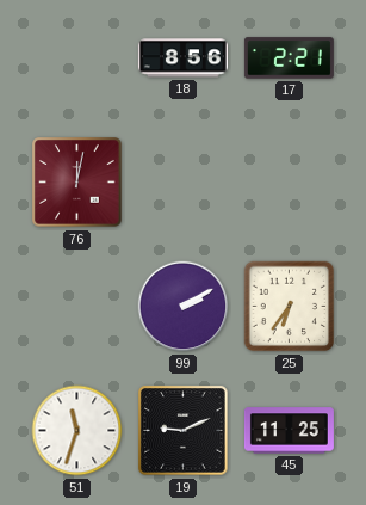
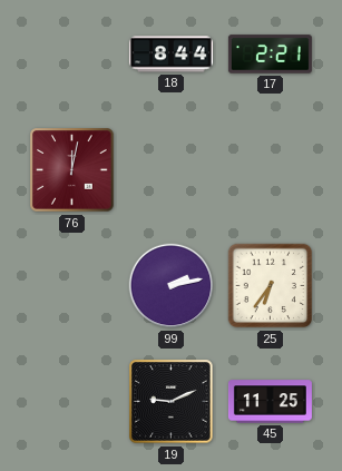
18: 8:56 -> 8:44 (170, 55)
99: 2:10 -> 2:13 (172, 286)
51: 11:33 -> none (77, 431)
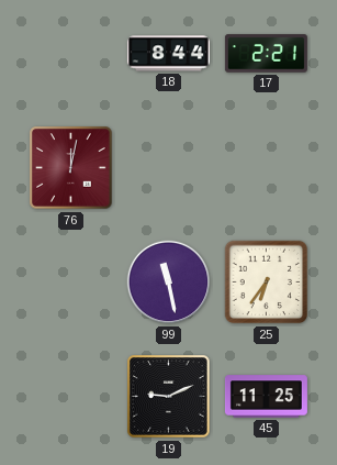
99: 2:13 -> 11:28 (169, 283)
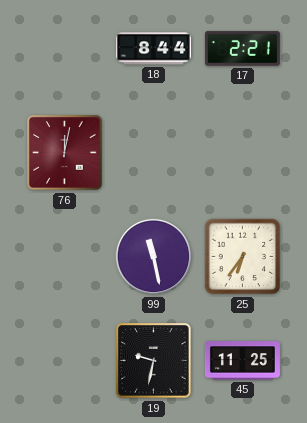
19: 9:11 -> 9:32 (154, 361)
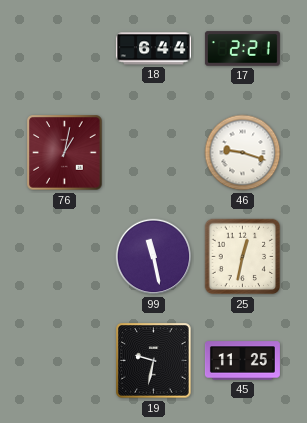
18: 8:44 -> 6:44 (153, 49)
76: 12:02 -> 1:02 (65, 153)
46: none -> 9:18 (243, 153)
25: 6:36 -> 12:32 (243, 257)
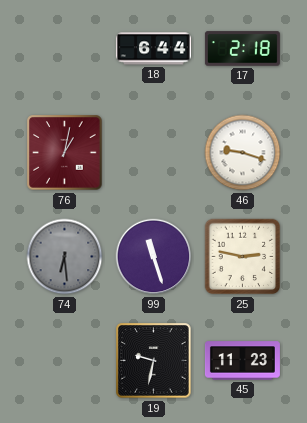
17: 2:21 -> 2:18 (242, 49)
74: none -> 6:29 (65, 257)
99: 11:28 -> 11:27 (154, 257)
25: 12:32 -> 2:47 (243, 257)
45: 11:25 -> 11:23 (242, 361)
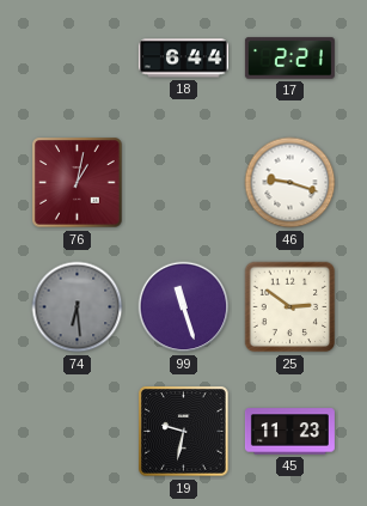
17: 2:18 -> 2:21 (289, 59)
25: 2:47 -> 2:51 (290, 307)
